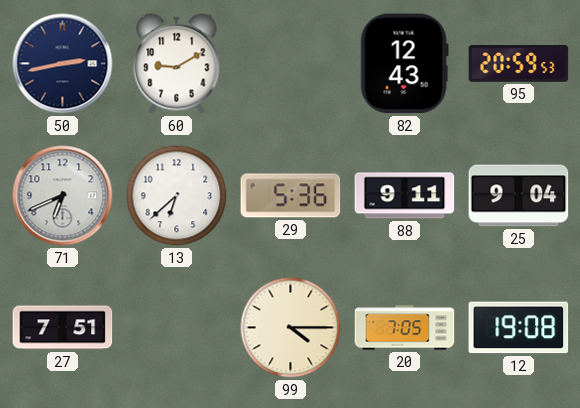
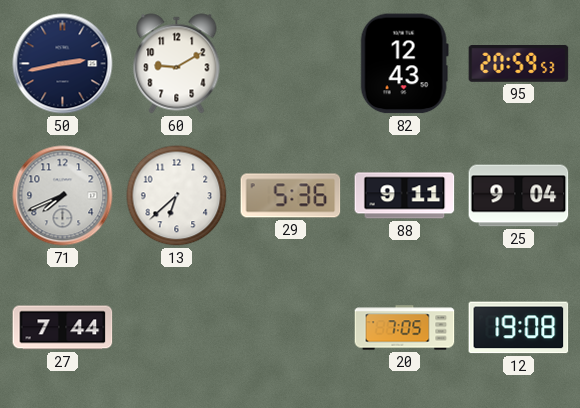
71: 6:41 -> 7:41 (63, 196)
27: 7:51 -> 7:44 (63, 328)
99: 4:15 -> none (291, 328)
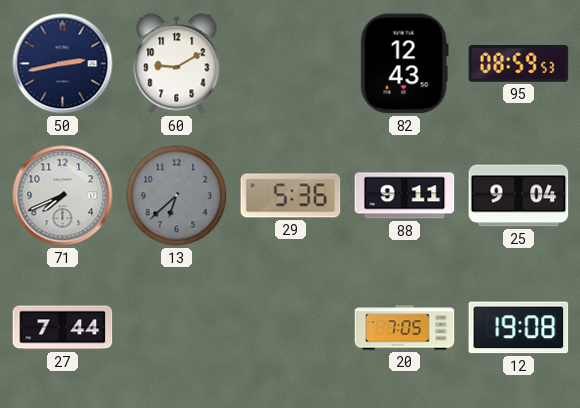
95: 20:59 -> 08:59 (519, 64)
13 dial: white -> grey (177, 196)
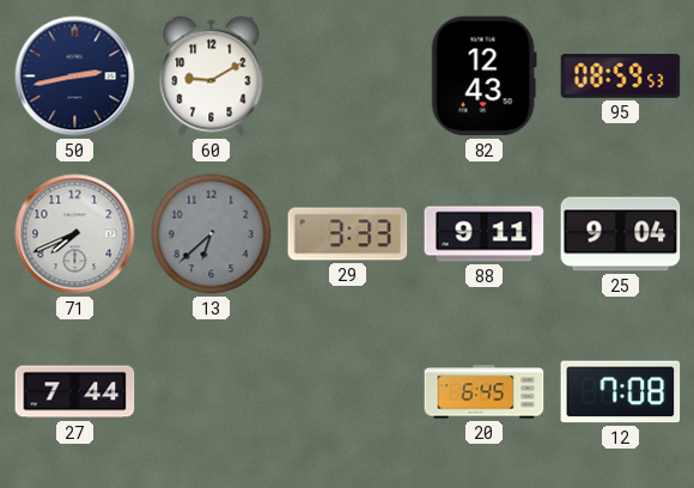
29: 5:36 -> 3:33 (348, 234)
20: 7:05 -> 6:45 (485, 392)
12: 19:08 -> 7:08 (621, 392)
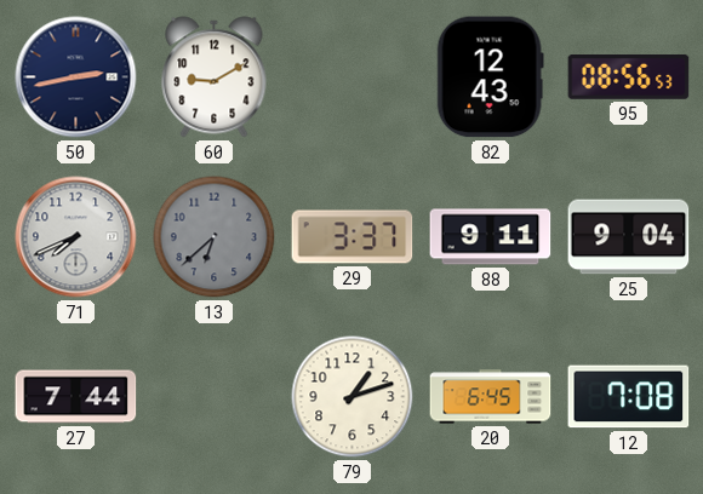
95: 08:59 -> 08:56 (629, 77)
29: 3:33 -> 3:37 (353, 237)
79: none -> 1:12 (353, 397)
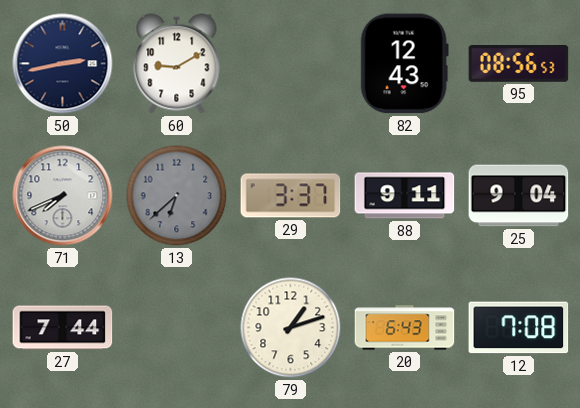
20: 6:45 -> 6:43 (405, 328)
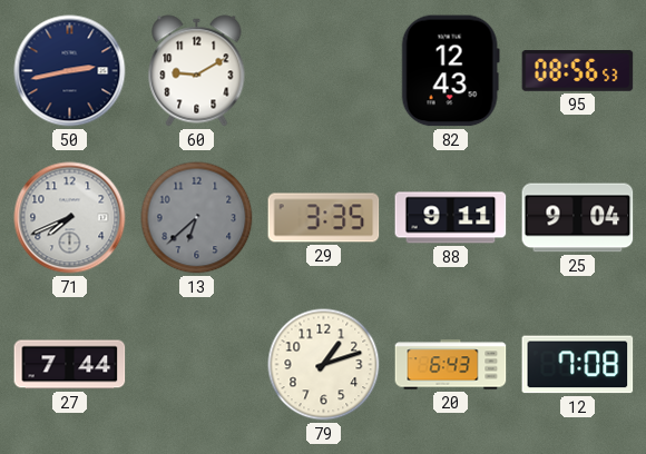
29: 3:37 -> 3:35 (324, 218)
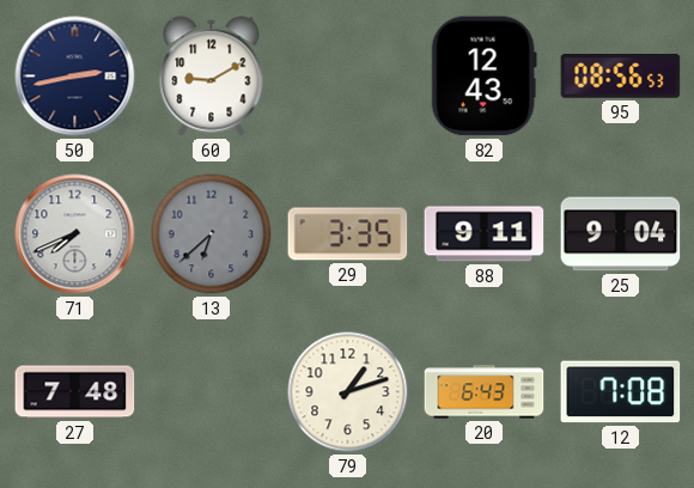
27: 7:44 -> 7:48 (75, 392)
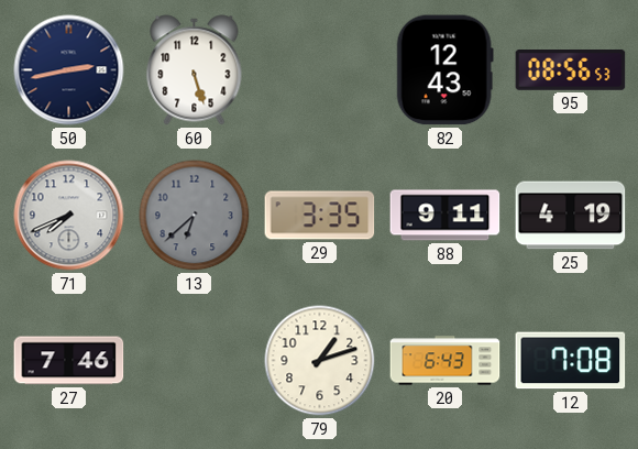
60: 9:10 -> 5:27 (195, 70)
25: 9:04 -> 4:19 (571, 216)
27: 7:48 -> 7:46 (69, 361)
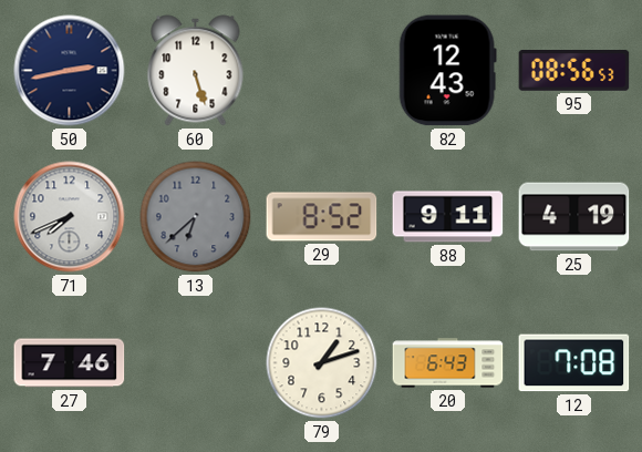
29: 3:35 -> 8:52 (322, 217)
